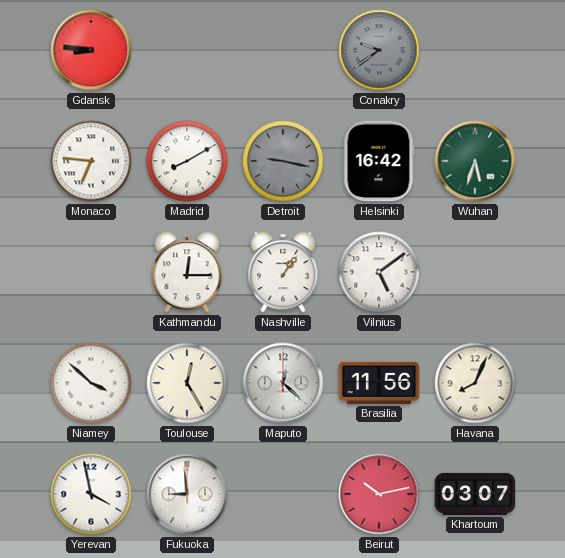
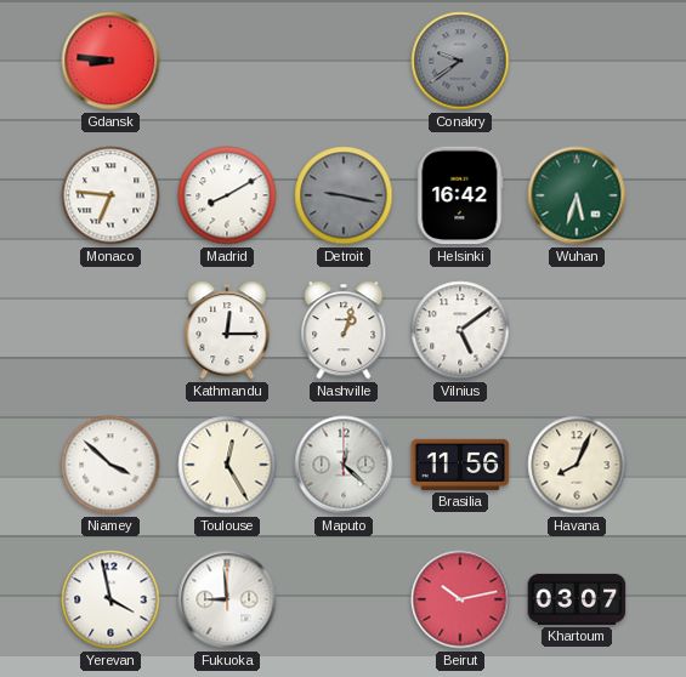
Nashville: 1:06 -> 1:03 (344, 330)
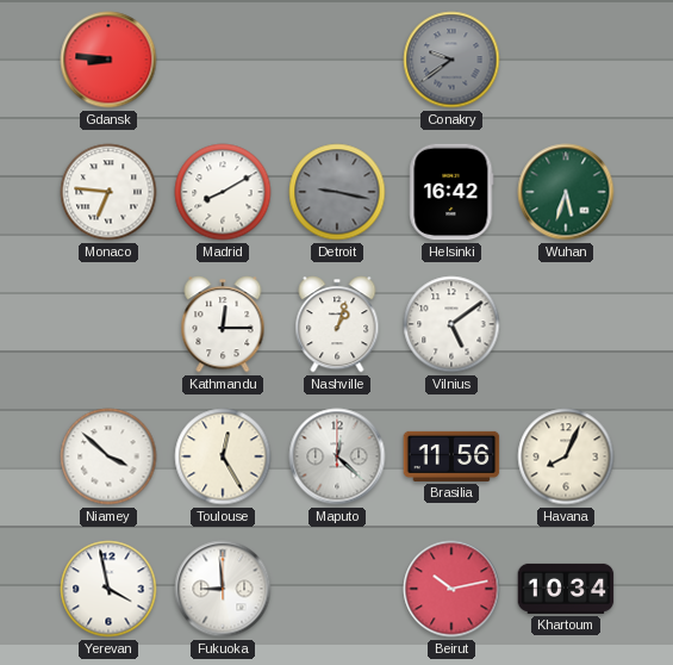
Khartoum: 03:07 -> 10:34 (566, 589)
